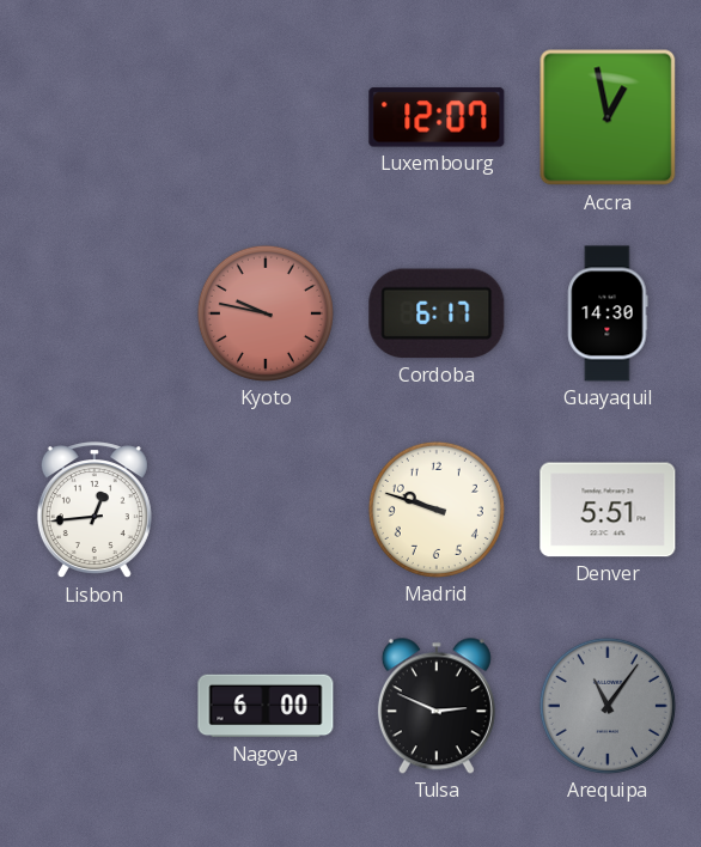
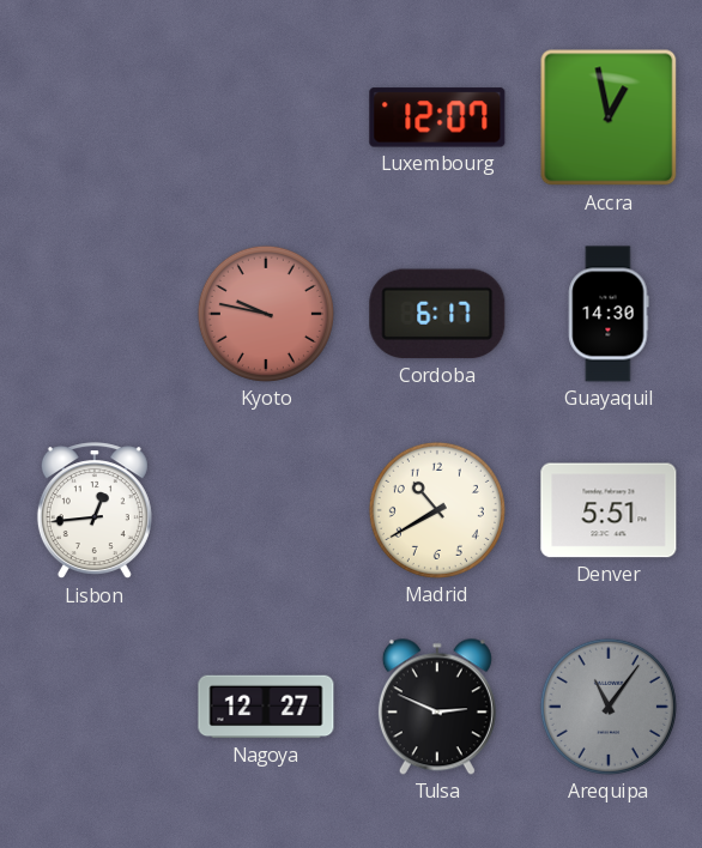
Madrid: 9:48 -> 10:40 (437, 510)
Nagoya: 6:00 -> 12:27 (266, 707)
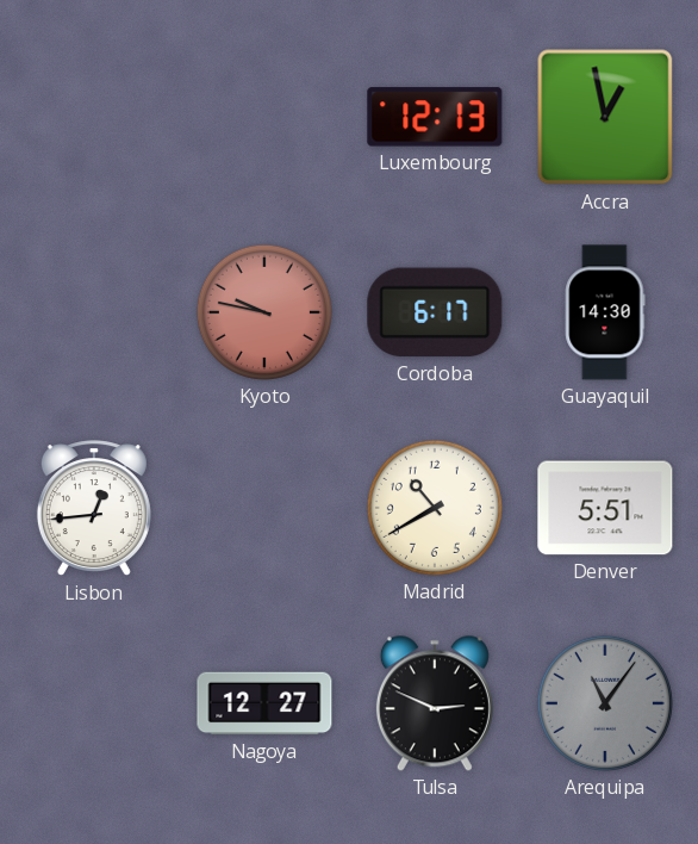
Luxembourg: 12:07 -> 12:13 (435, 117)
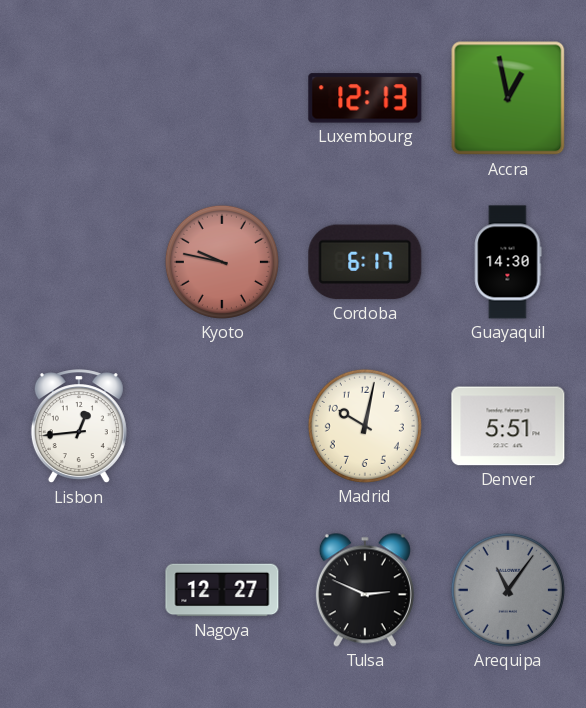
Madrid: 10:40 -> 10:02 (365, 426)
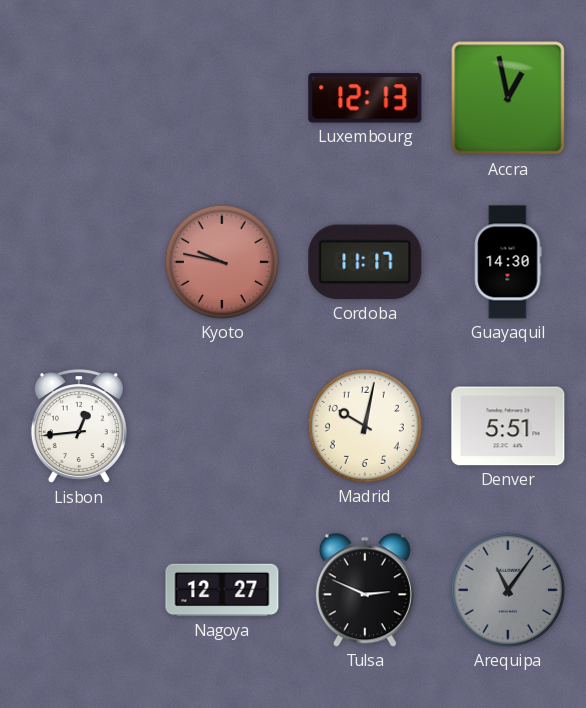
Cordoba: 6:17 -> 11:17 (365, 262)
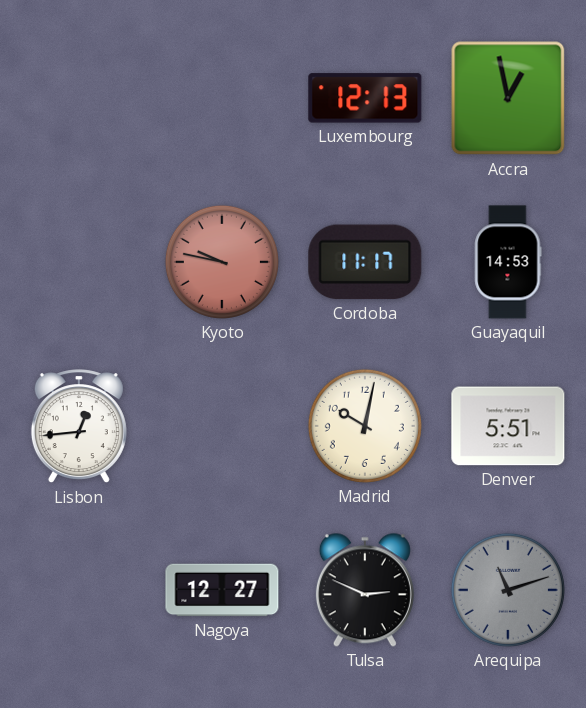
Guayaquil: 14:30 -> 14:53 (508, 262)
Arequipa: 11:06 -> 11:12 (508, 590)
